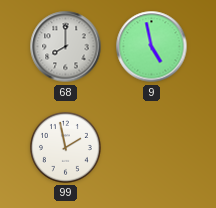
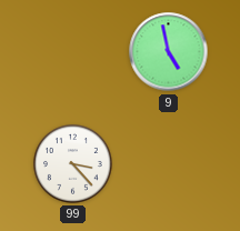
68: 8:00 -> none (66, 47)
99: 1:58 -> 3:23 (72, 163)
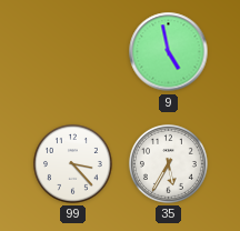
35: none -> 5:35 (168, 163)
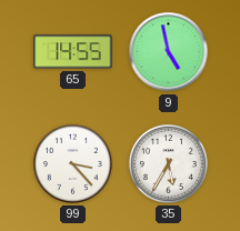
65: none -> 14:55 (73, 52)
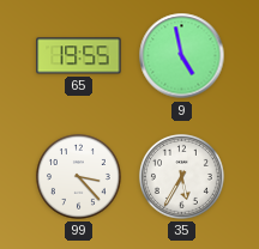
65: 14:55 -> 19:55 (79, 56)
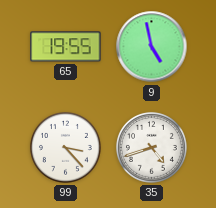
35: 5:35 -> 4:42 (151, 147)
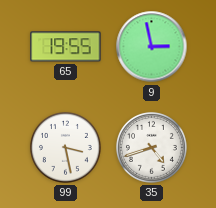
9: 4:58 -> 2:58 (152, 47)
99: 3:23 -> 3:28 (65, 147)
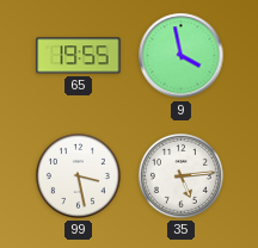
9: 2:58 -> 3:58 (182, 56)
35: 4:42 -> 5:14 (180, 175)
